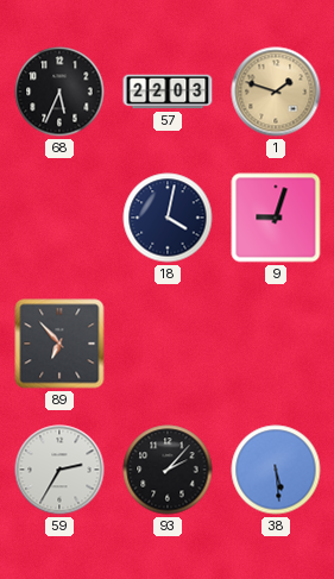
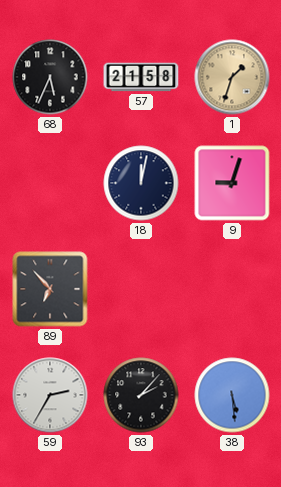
57: 22:03 -> 21:58 (141, 77)
1: 1:48 -> 1:33 (232, 77)
18: 4:02 -> 12:02 (141, 183)
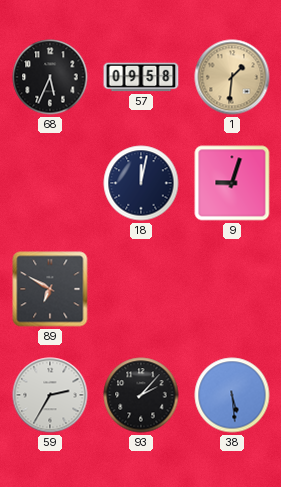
57: 21:58 -> 09:58 (141, 77)
1: 1:33 -> 1:31 (232, 77)
89: 6:53 -> 6:50 (50, 289)
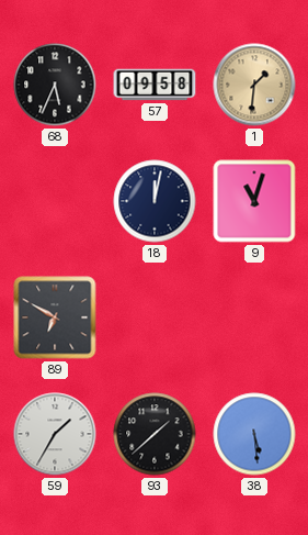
9: 9:03 -> 11:03 (254, 201)
59: 2:35 -> 1:35 (55, 434)
93: 2:07 -> 1:38 (155, 434)
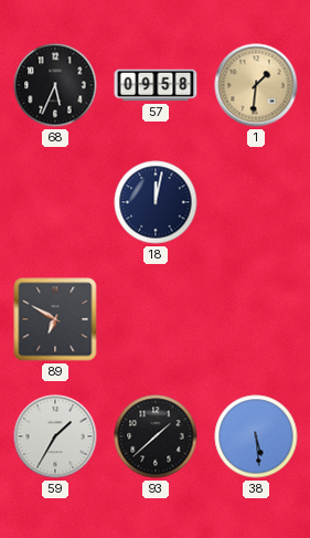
9: 11:03 -> none (254, 201)
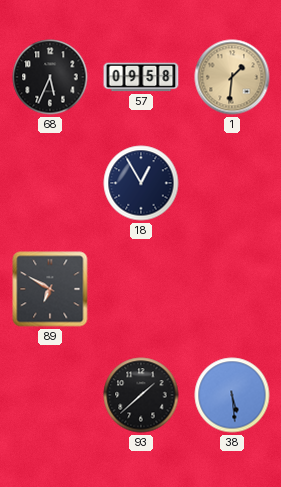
18: 12:02 -> 12:55 (141, 183)
59: 1:35 -> none (55, 436)
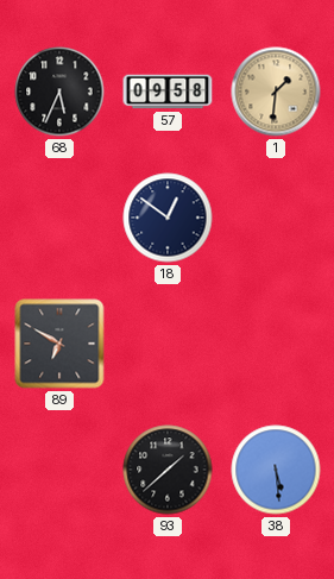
18: 12:55 -> 12:51 (168, 218)
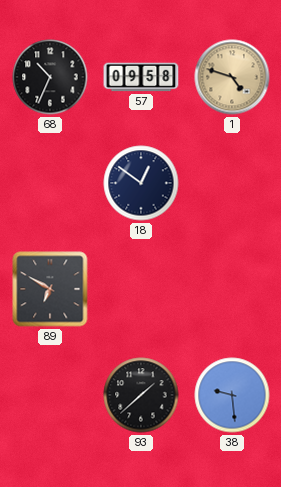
68: 5:34 -> 10:34 (50, 77)
1: 1:31 -> 4:48 (232, 77)
38: 5:29 -> 9:29 (232, 395)
